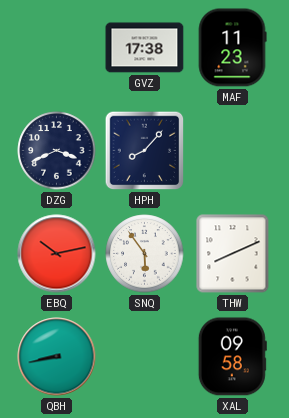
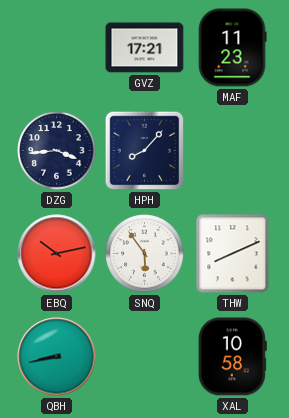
GVZ: 17:38 -> 17:21 (145, 48)
DZG: 3:41 -> 3:44 (57, 151)
XAL: 09:58 -> 10:58 (232, 357)
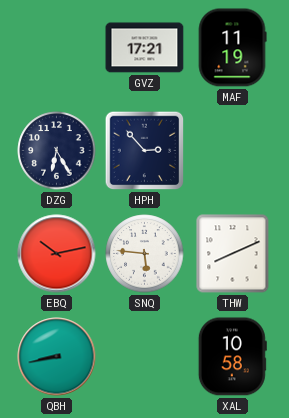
MAF: 11:23 -> 11:19 (232, 48)
DZG: 3:44 -> 6:25 (57, 151)
HPH: 8:07 -> 2:53 (145, 151)
SNQ: 5:54 -> 5:46 (145, 254)
